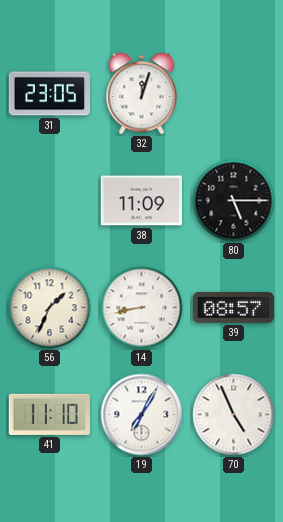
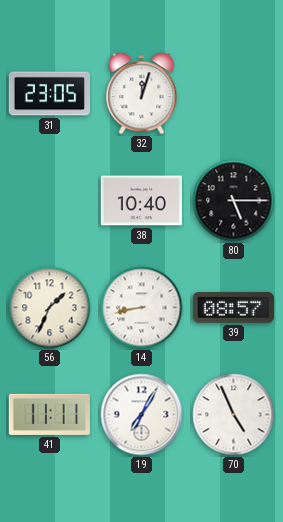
38: 11:09 -> 10:40 (141, 201)
41: 11:10 -> 11:11 (49, 414)
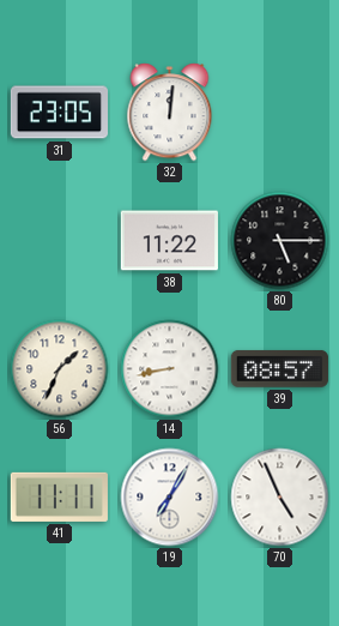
32: 12:03 -> 12:01 (170, 113)
38: 10:40 -> 11:22 (169, 241)
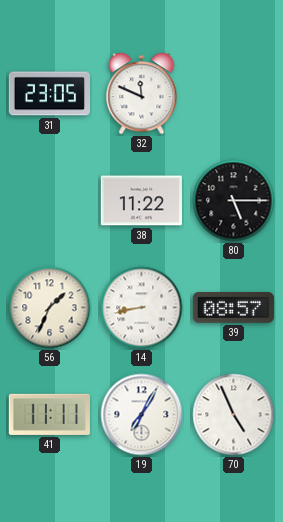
32: 12:01 -> 11:49 (142, 94)
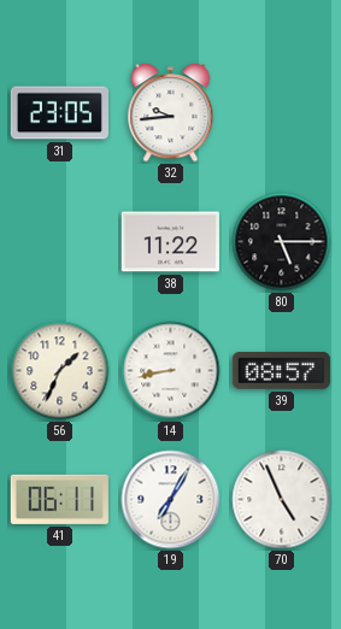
32: 11:49 -> 9:44 (171, 113)
41: 11:11 -> 06:11 (59, 499)
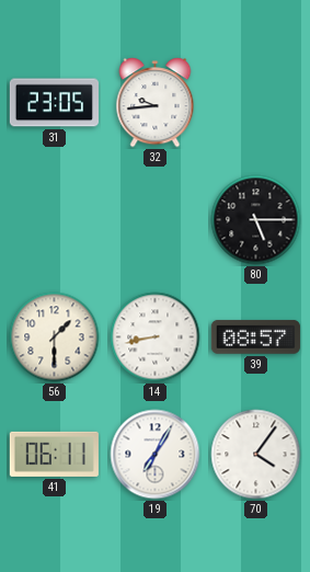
38: 11:22 -> none (170, 242)
56: 1:34 -> 1:30 (55, 338)
70: 4:56 -> 4:06 (256, 455)
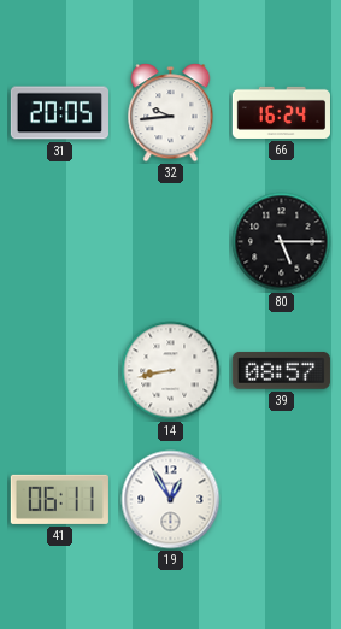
31: 23:05 -> 20:05 (59, 113)
66: none -> 16:24 (281, 112)
56: 1:30 -> none (55, 338)
19: 7:05 -> 12:55 (171, 500)
70: 4:06 -> none (256, 455)
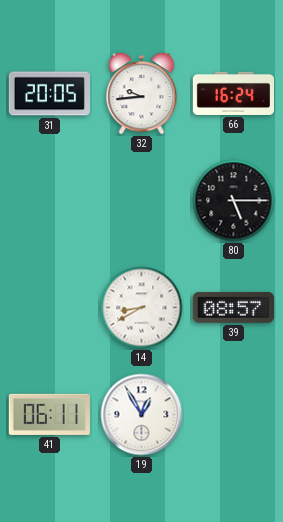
14: 8:43 -> 8:40 (142, 308)
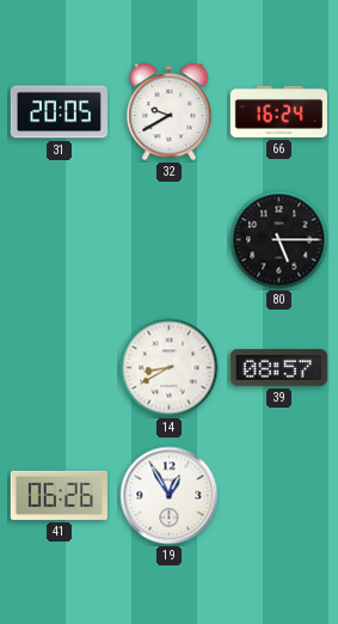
32: 9:44 -> 9:40 (170, 112)
41: 06:11 -> 06:26 (59, 495)
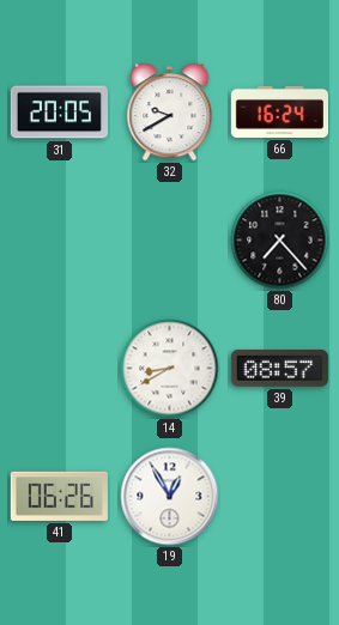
80: 5:15 -> 7:23 (280, 241)
